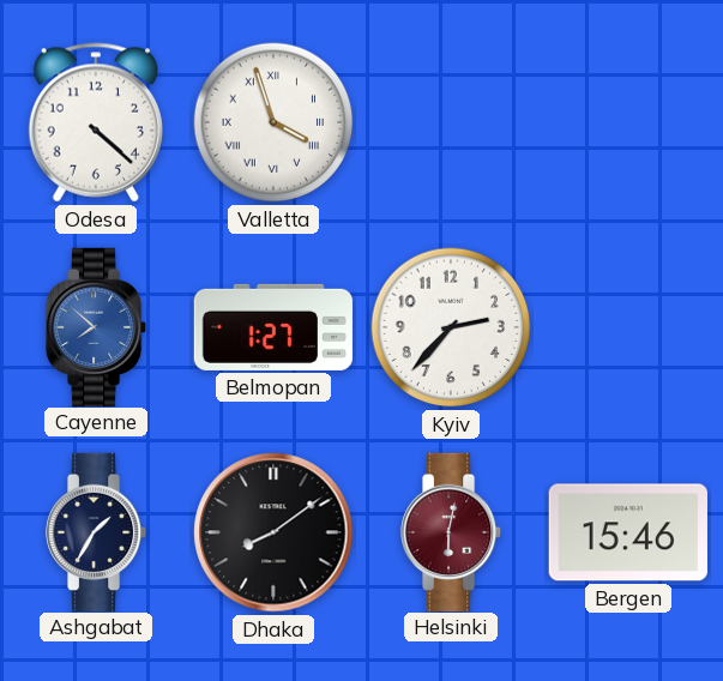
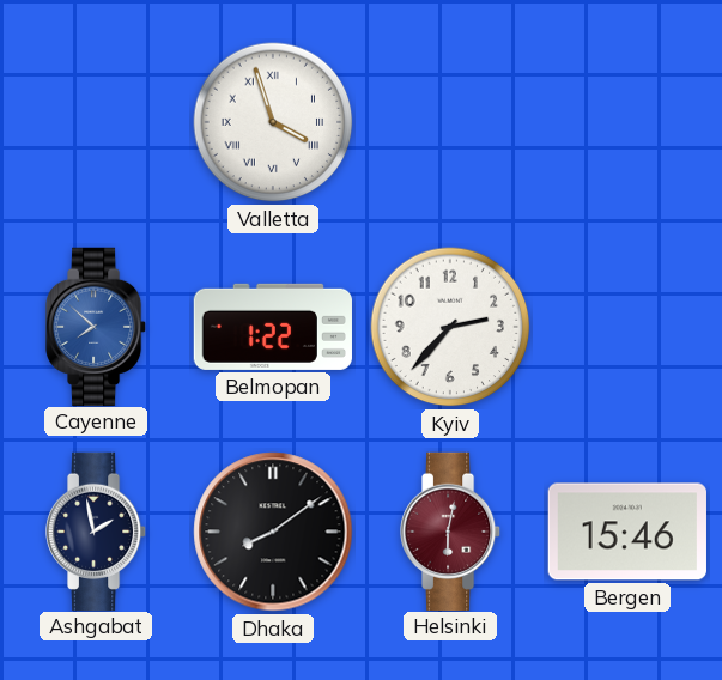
Odesa: 4:22 -> none (96, 122)
Belmopan: 1:27 -> 1:22 (273, 327)
Ashgabat: 1:35 -> 1:58 (97, 530)
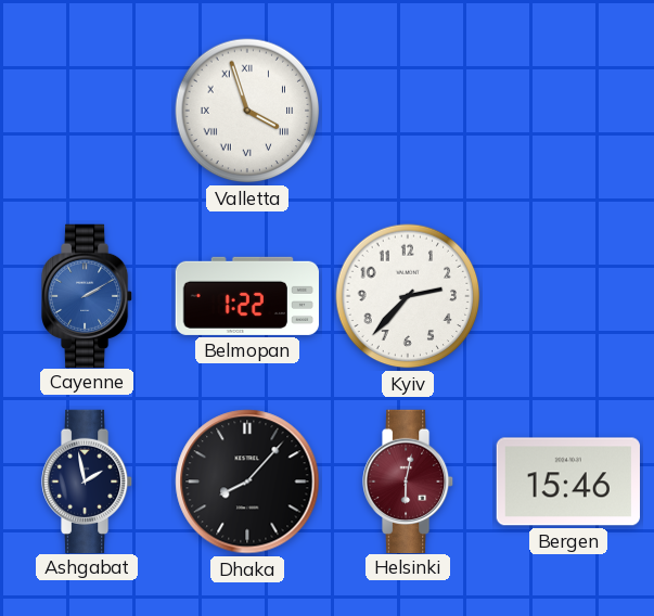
Cayenne: 7:52 -> 2:10 (88, 295)
Dhaka: 8:09 -> 8:07 (247, 482)
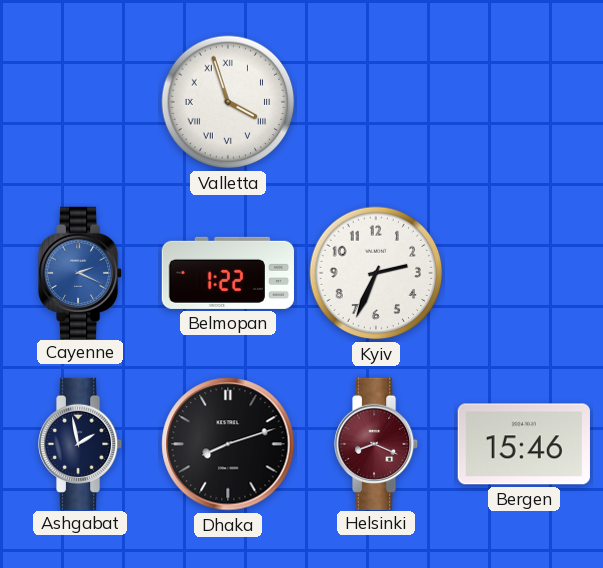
Cayenne: 2:10 -> 2:19 (81, 272)
Kyiv: 2:37 -> 2:34 (376, 273)
Dhaka: 8:07 -> 8:12 (228, 444)
Helsinki: 6:02 -> 8:19 (377, 443)
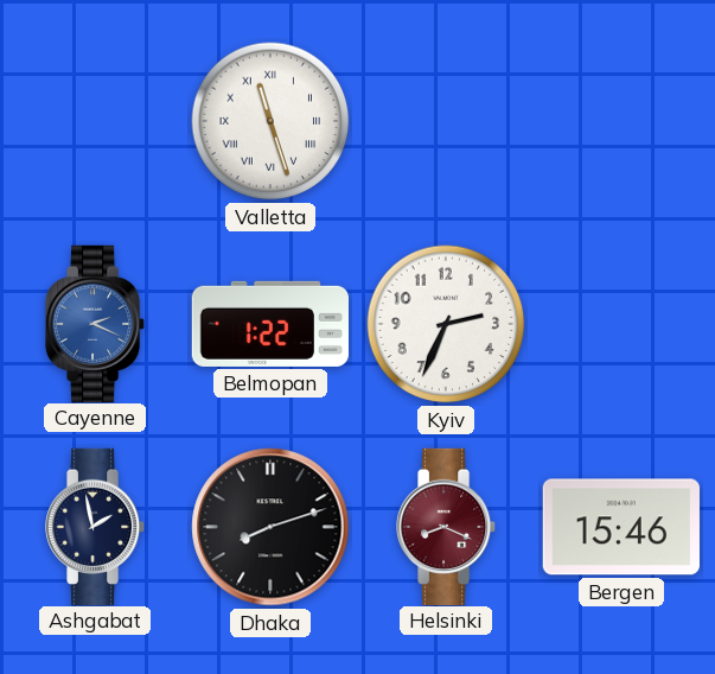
Valletta: 3:57 -> 11:27 (270, 121)
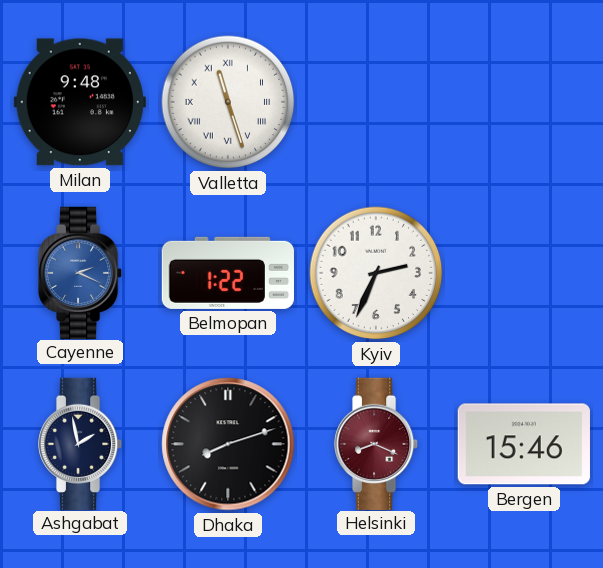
Milan: none -> 9:48 (80, 102)
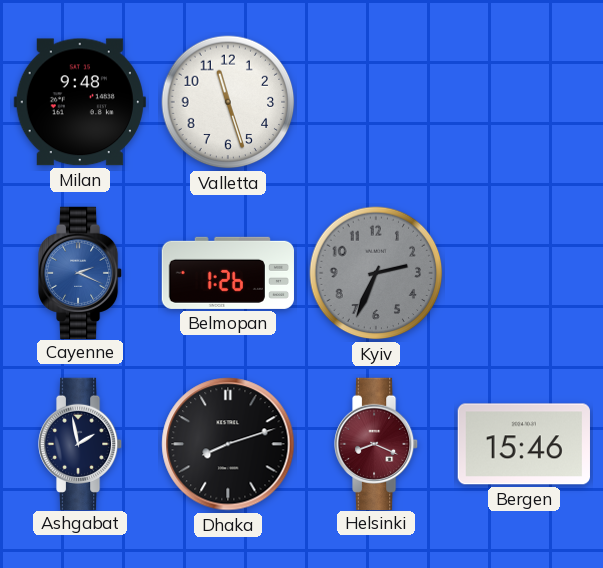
Valletta numerals: Roman -> Arabic (228, 102)
Belmopan: 1:22 -> 1:26 (228, 273)
Kyiv dial: white -> grey (376, 273)
